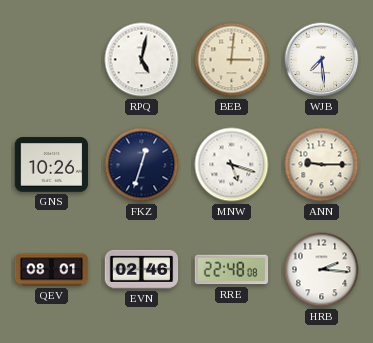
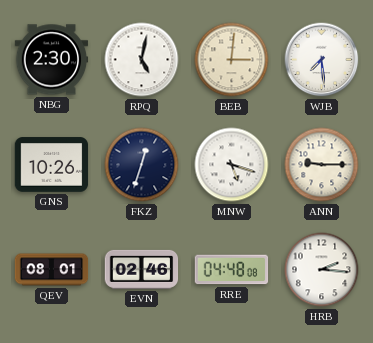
NBG: none -> 2:30 (52, 60)
RRE: 22:48 -> 04:48 (232, 270)
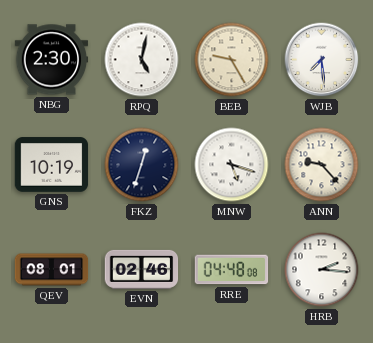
BEB: 3:01 -> 9:25 (232, 60)
GNS: 10:26 -> 10:19 (52, 165)
ANN: 9:15 -> 9:23 (322, 165)
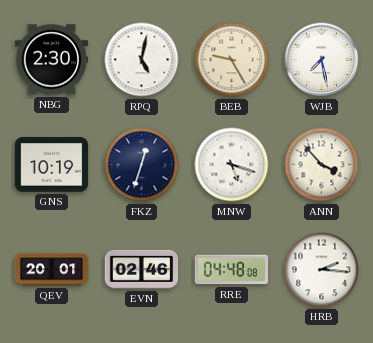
WJB: 7:29 -> 7:28 (322, 60)
ANN: 9:23 -> 3:53 (322, 165)
QEV: 08:01 -> 20:01 (52, 270)
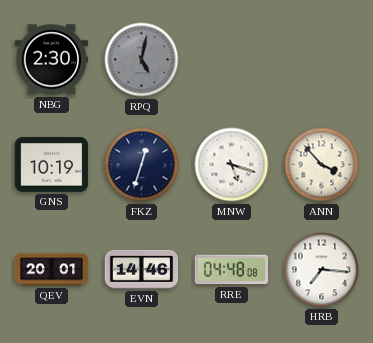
RPQ dial: white -> grey (142, 60)
BEB: 9:25 -> none (232, 60)
WJB: 7:28 -> none (322, 60)
EVN: 02:46 -> 14:46 (142, 269)
HRB: 2:16 -> 7:16 (322, 270)
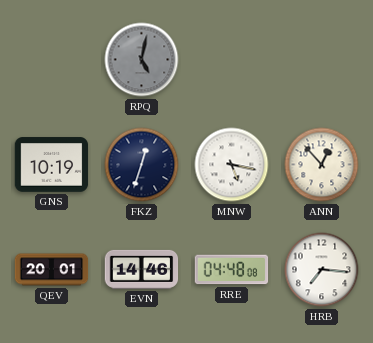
NBG: 2:30 -> none (52, 60)
MNW: 5:18 -> 5:17 (232, 165)
ANN: 3:53 -> 12:53 (322, 165)
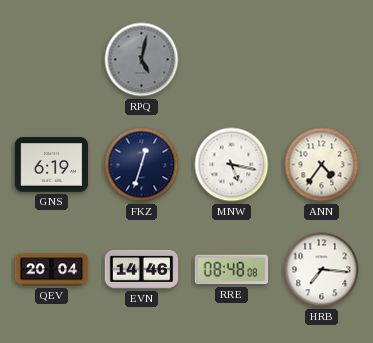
GNS: 10:19 -> 6:19 (52, 165)
ANN: 12:53 -> 4:36 (322, 165)
QEV: 20:01 -> 20:04 (52, 270)
RRE: 04:48 -> 08:48 (232, 270)
